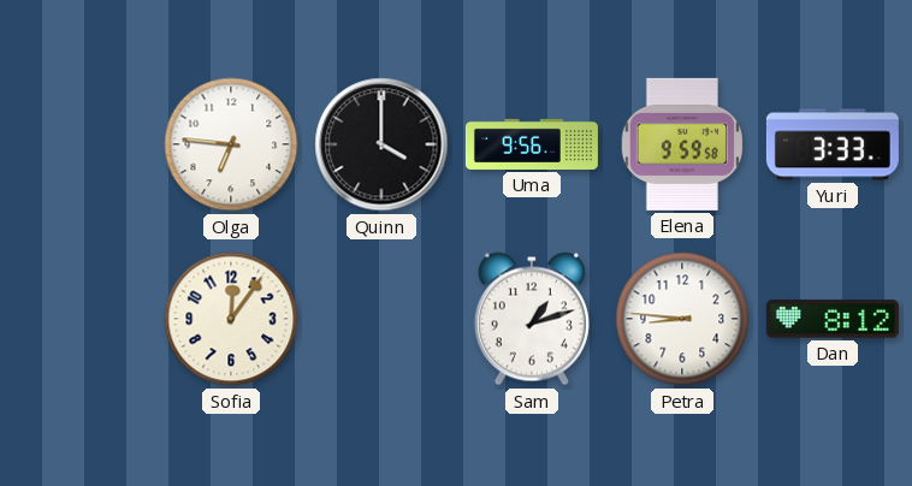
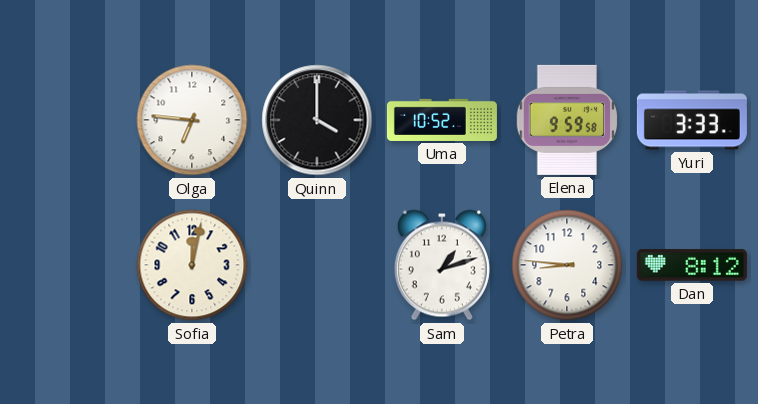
Uma: 9:56 -> 10:52 (442, 120)
Sofia: 12:06 -> 12:02 (192, 265)
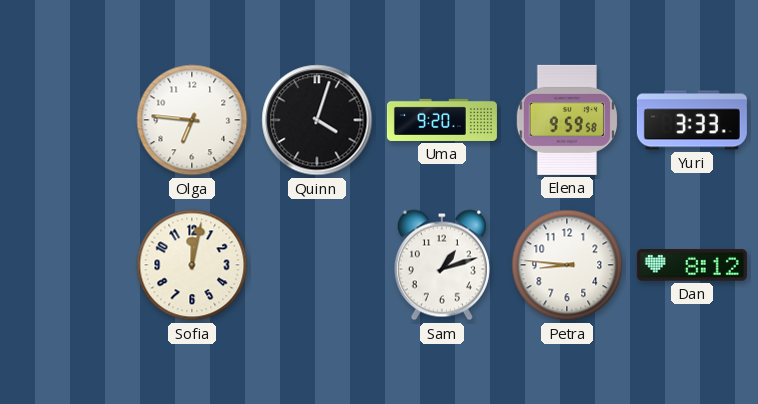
Quinn: 4:00 -> 4:03 (317, 120)
Uma: 10:52 -> 9:20 (442, 120)
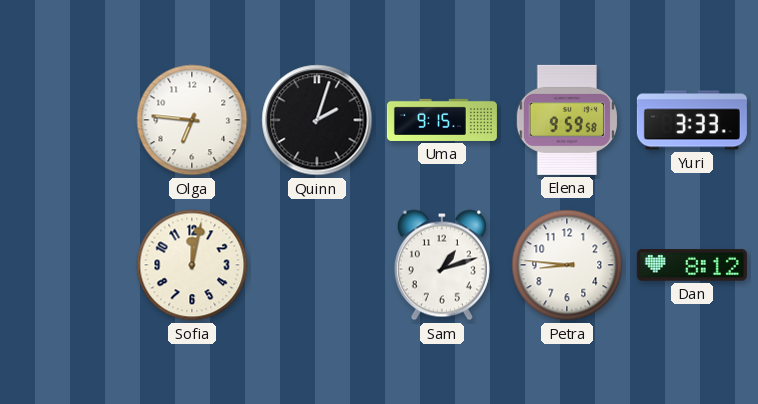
Quinn: 4:03 -> 2:03 (317, 120)
Uma: 9:20 -> 9:15 (442, 120)
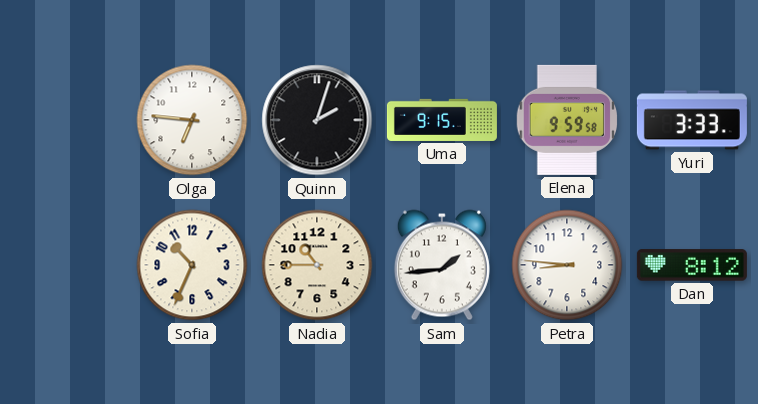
Sofia: 12:02 -> 10:34 (192, 265)
Nadia: none -> 10:45 (317, 265)
Sam: 1:12 -> 1:44 (442, 265)
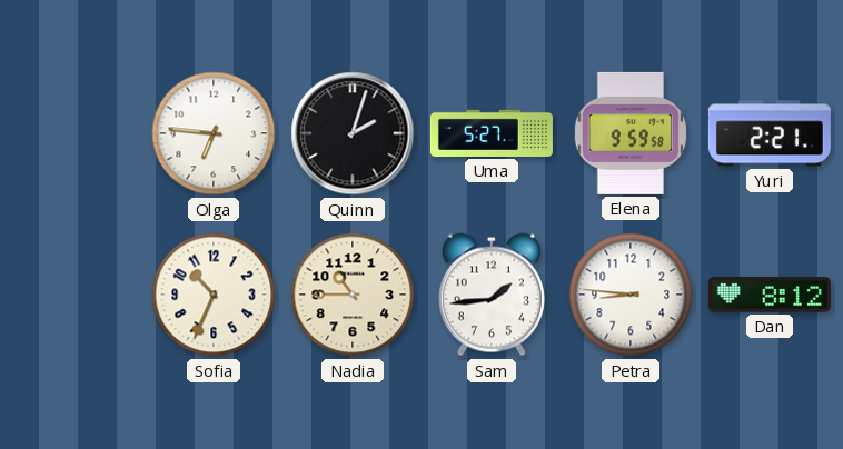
Uma: 9:15 -> 5:27 (492, 133)
Yuri: 3:33 -> 2:21 (770, 133)
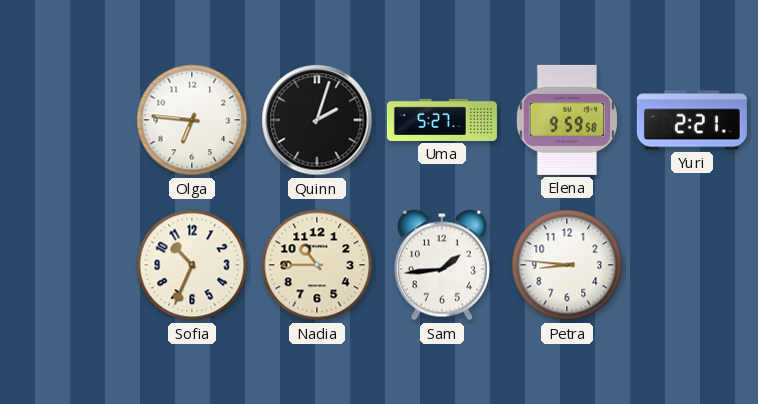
Dan: 8:12 -> none (770, 295)
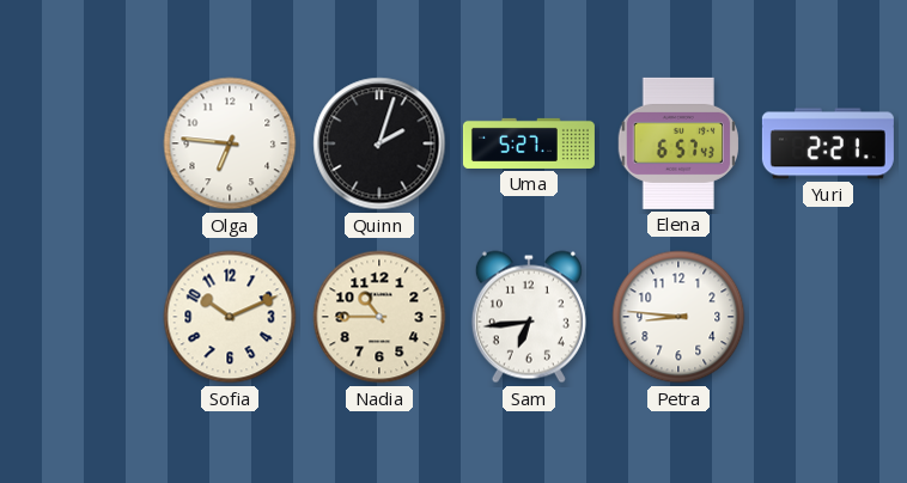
Elena: 9:59 -> 6:57 (677, 143)
Sofia: 10:34 -> 10:11 (230, 317)
Sam: 1:44 -> 6:44 (529, 317)
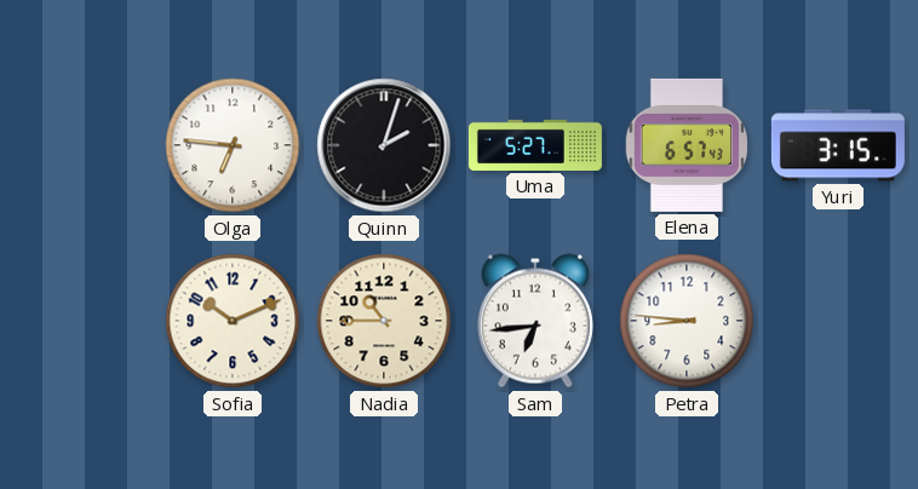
Yuri: 2:21 -> 3:15 (838, 145)
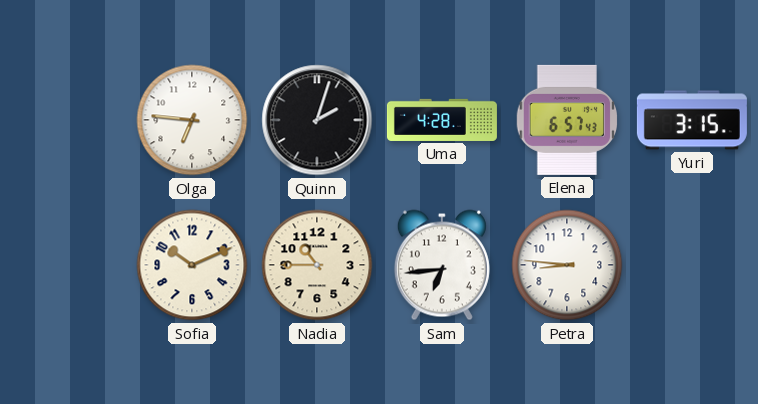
Uma: 5:27 -> 4:28 (442, 120)
